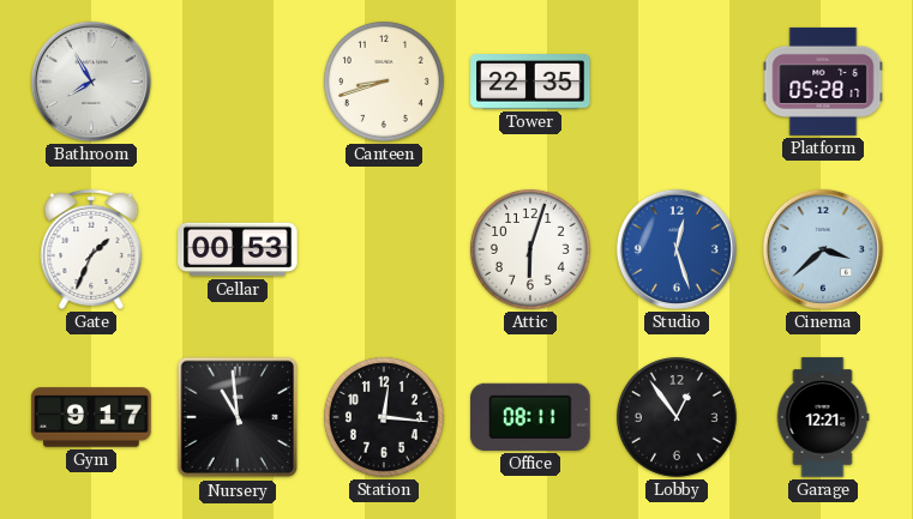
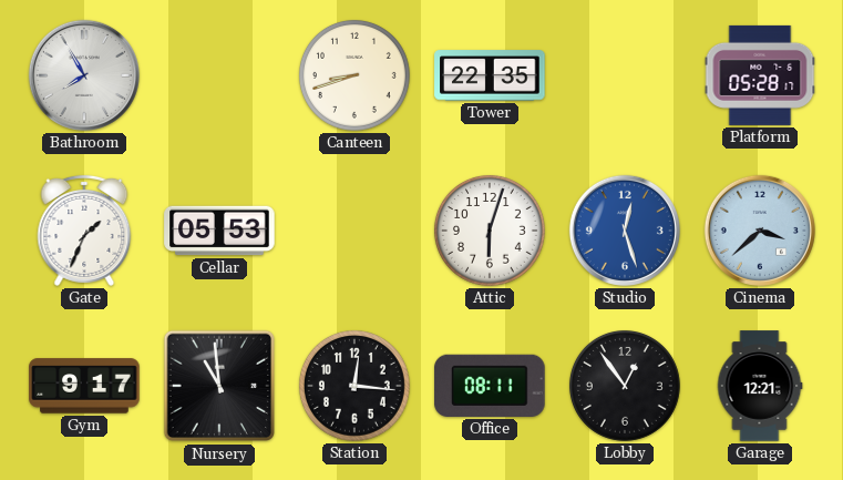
Cellar: 00:53 -> 05:53 (219, 231)
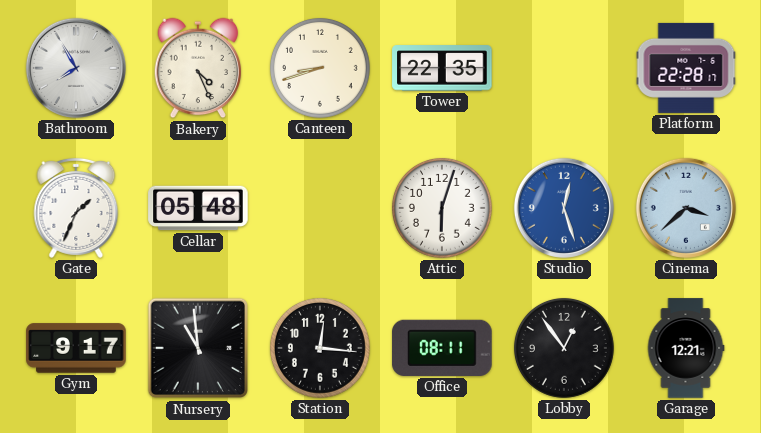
Bakery: none -> 4:26 (198, 68)
Platform: 05:28 -> 22:28 (686, 68)
Cellar: 05:53 -> 05:48 (198, 208)
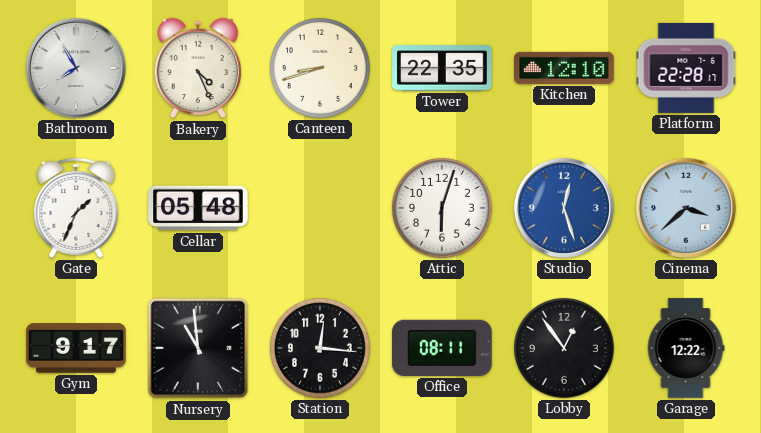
Kitchen: none -> 12:10 (564, 68)
Garage: 12:21 -> 12:22 (686, 348)
